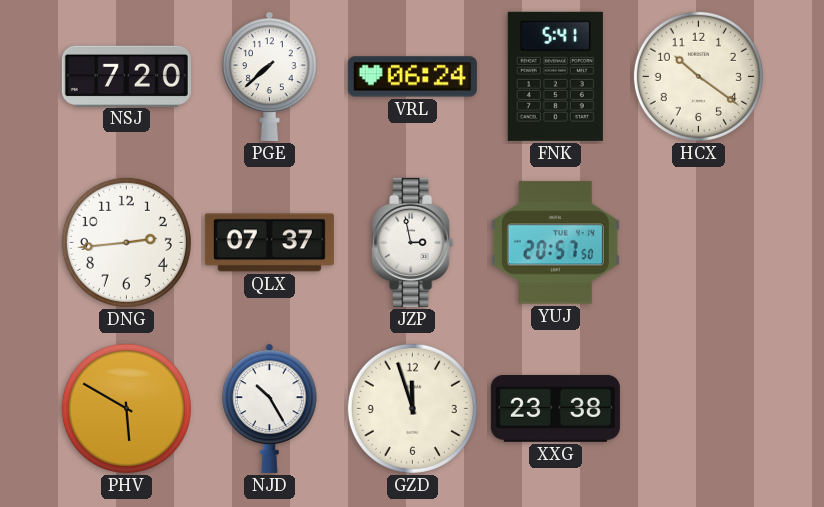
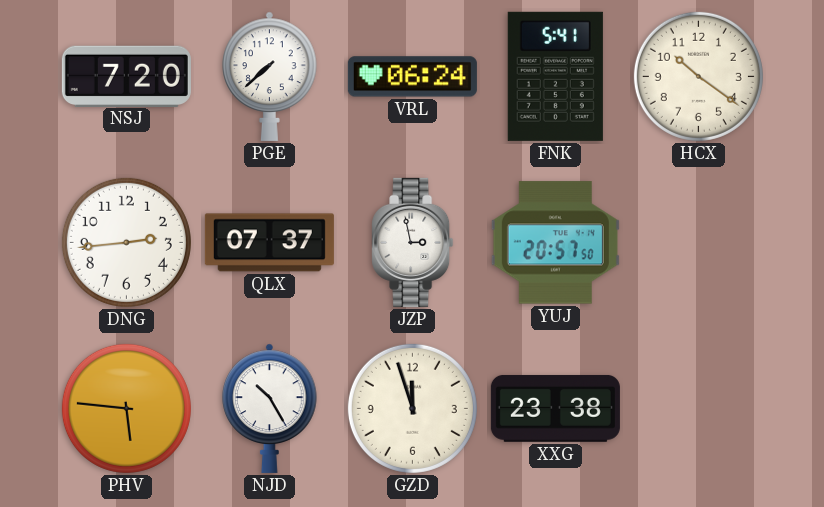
PHV: 5:50 -> 5:46 (126, 408)
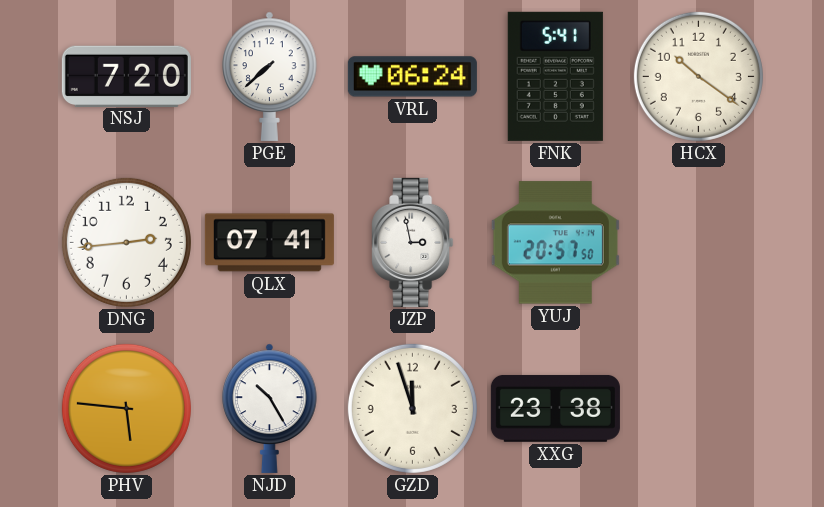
QLX: 07:37 -> 07:41 (269, 243)
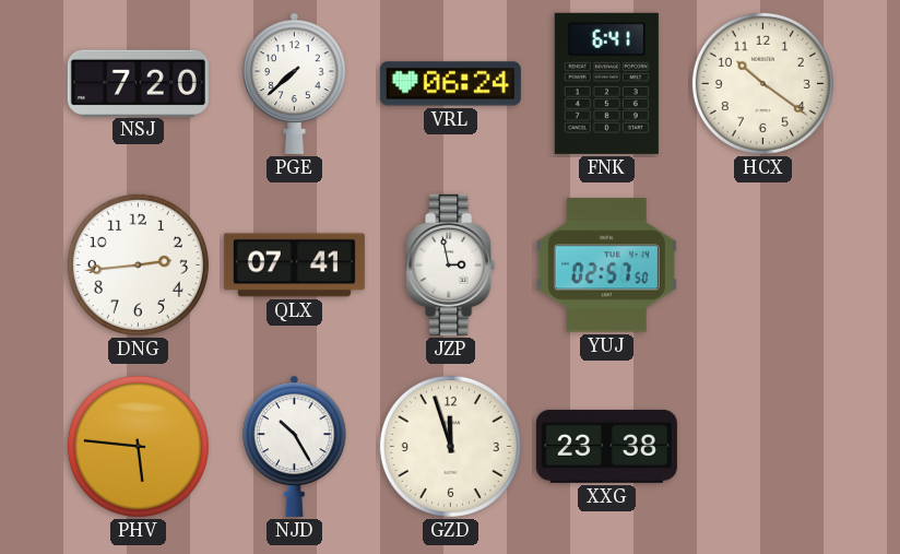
FNK: 5:41 -> 6:41 (606, 83)
YUJ: 20:57 -> 02:57 (606, 266)
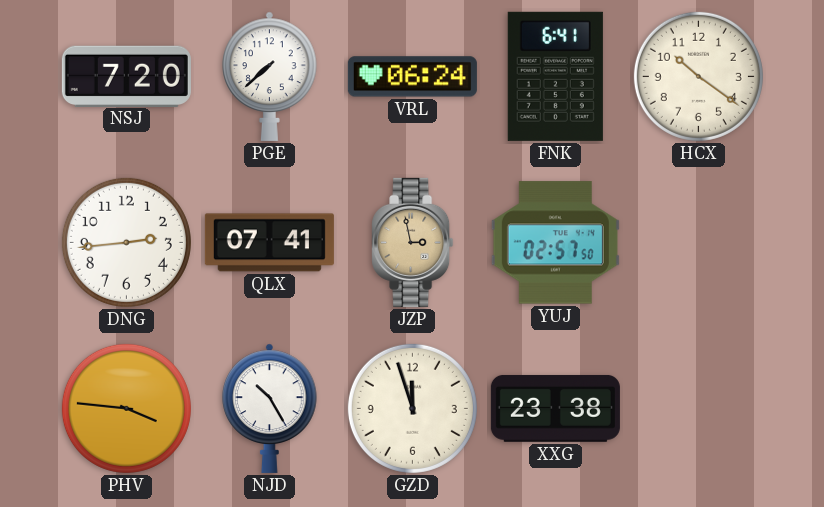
JZP dial: white -> champagne (413, 242)
PHV: 5:46 -> 3:46 (126, 408)
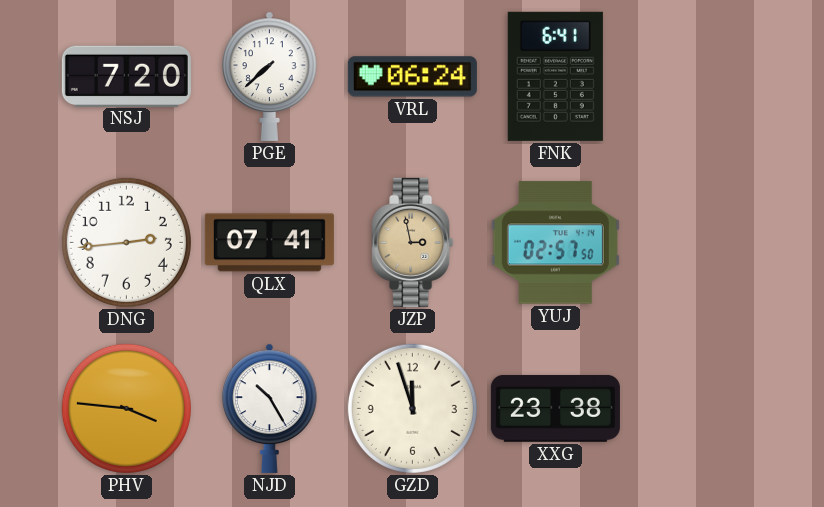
HCX: 10:21 -> none (698, 76)
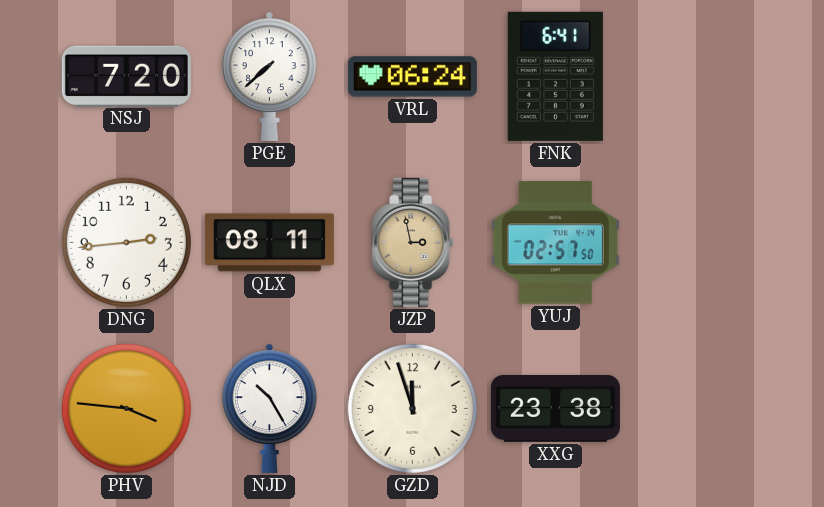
QLX: 07:41 -> 08:11 (269, 243)
